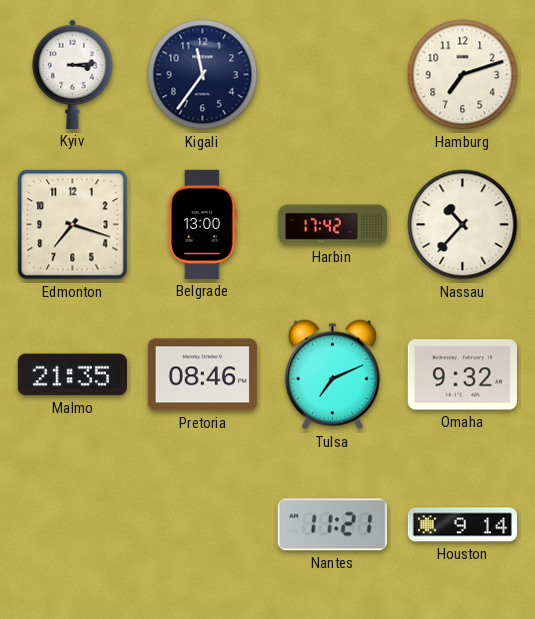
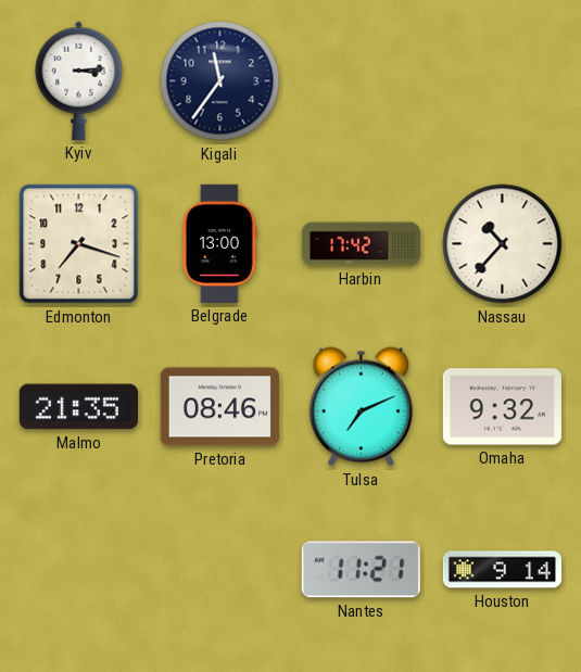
Hamburg: 7:12 -> none (463, 75)
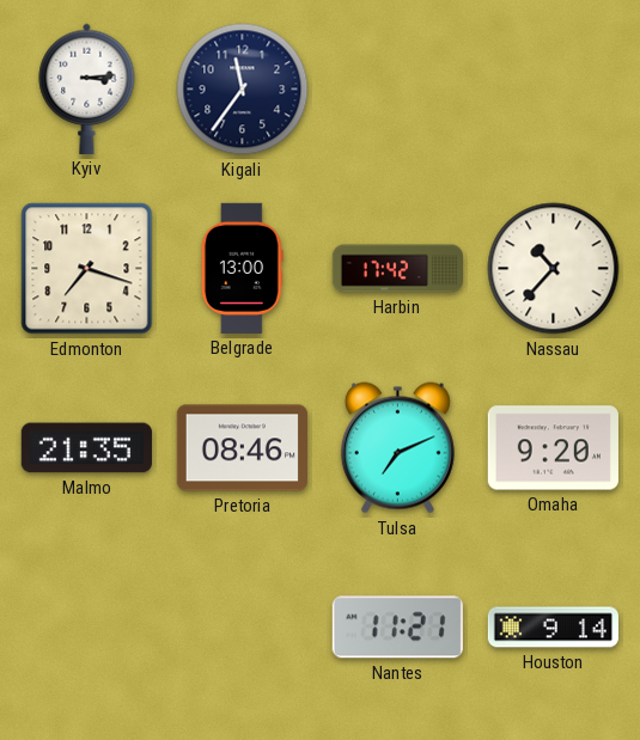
Omaha: 9:32 -> 9:20 (553, 448)
